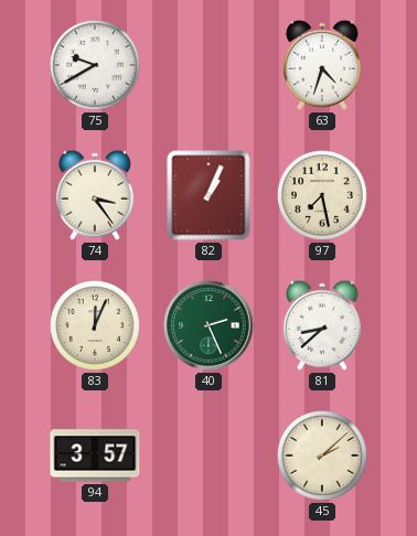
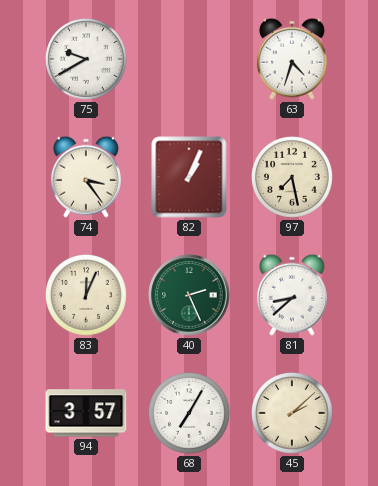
68: none -> 7:05 (190, 414)
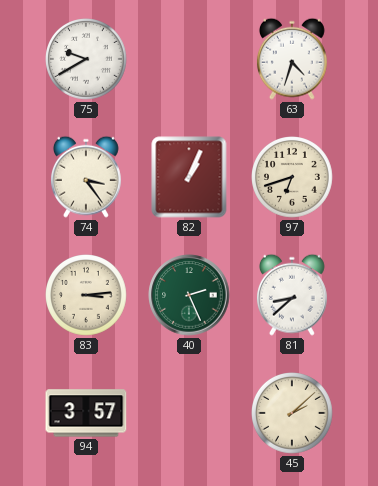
97: 7:28 -> 6:42 (293, 178)
83: 12:04 -> 3:14 (87, 296)
68: 7:05 -> none (190, 414)
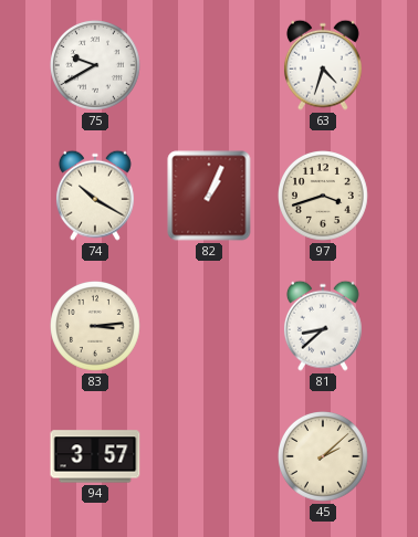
74: 3:24 -> 10:20 (95, 196)
97: 6:42 -> 3:42 (324, 197)
40: 2:26 -> none (189, 295)
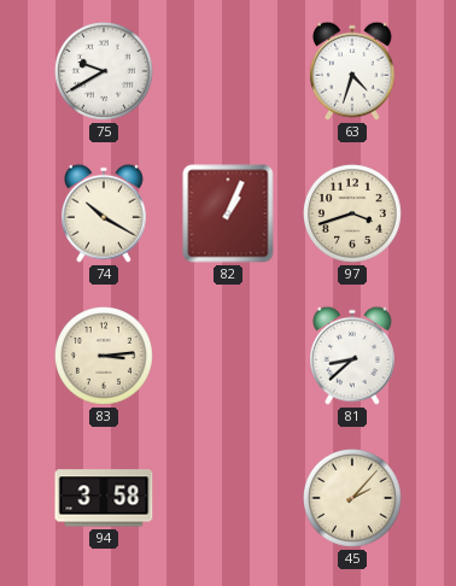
94: 3:57 -> 3:58 (104, 498)
45: 2:08 -> 2:07 (353, 499)
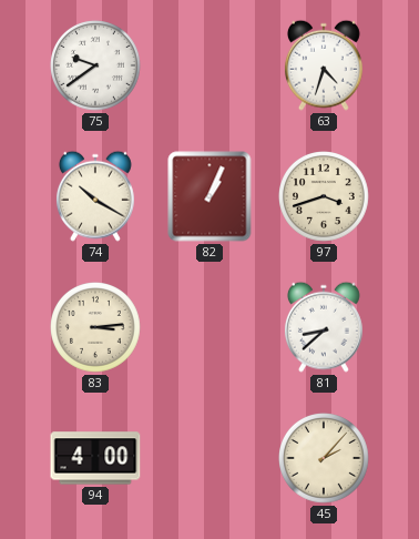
75: 9:40 -> 9:39 (96, 67)
94: 3:58 -> 4:00 (95, 458)
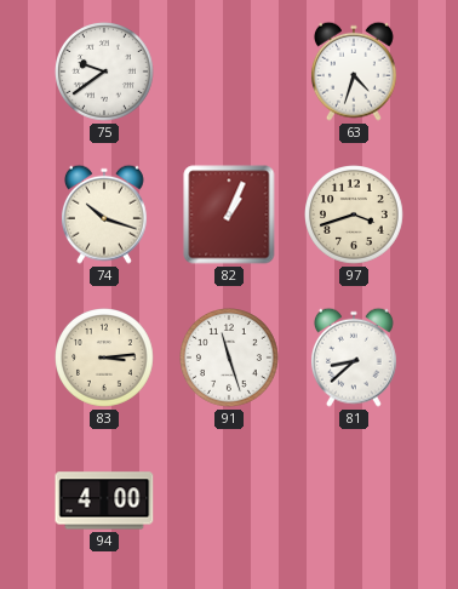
74: 10:20 -> 10:18 (104, 215)
91: none -> 11:27 (230, 359)
45: 2:07 -> none (325, 459)
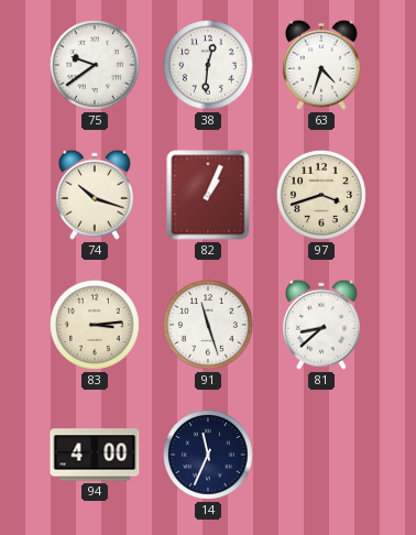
38: none -> 12:31 (209, 66)
14: none -> 11:34 (209, 456)
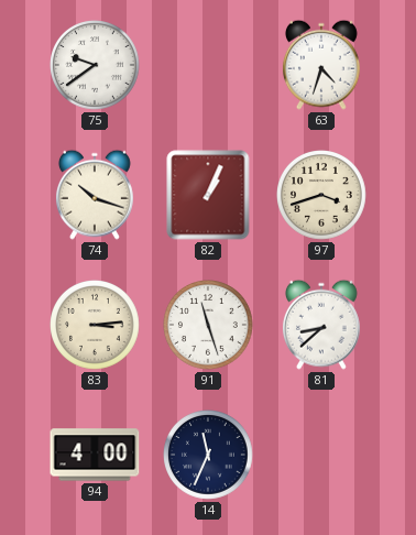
38: 12:31 -> none (209, 66)
